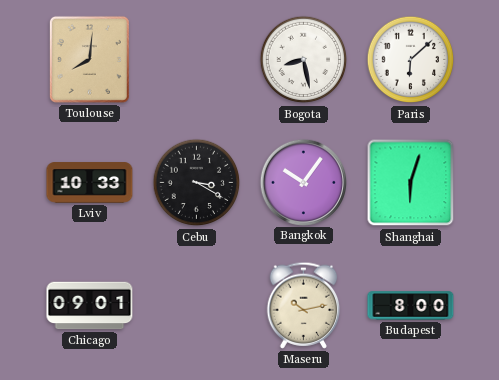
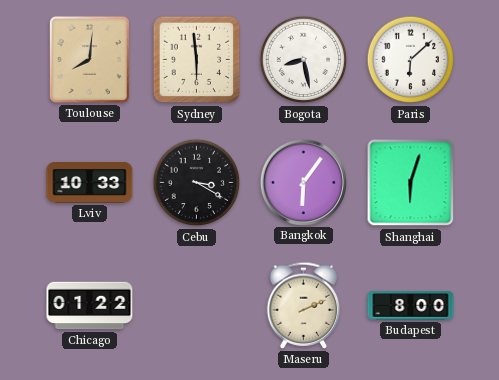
Sydney: none -> 5:59 (197, 60)
Bangkok: 10:06 -> 6:06 (303, 182)
Chicago: 09:01 -> 01:22 (90, 306)
Maseru: 10:13 -> 2:11 (304, 305)
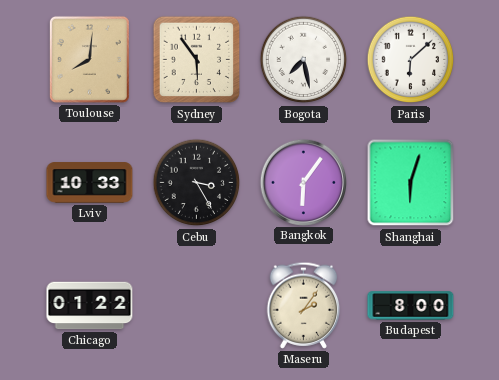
Sydney: 5:59 -> 5:54 (197, 60)
Bogota: 8:28 -> 7:28 (304, 60)
Cebu: 3:20 -> 3:25 (197, 183)
Maseru: 2:11 -> 2:06 (304, 305)
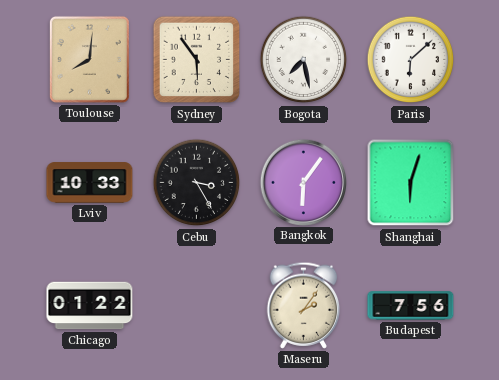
Budapest: 8:00 -> 7:56 (411, 306)
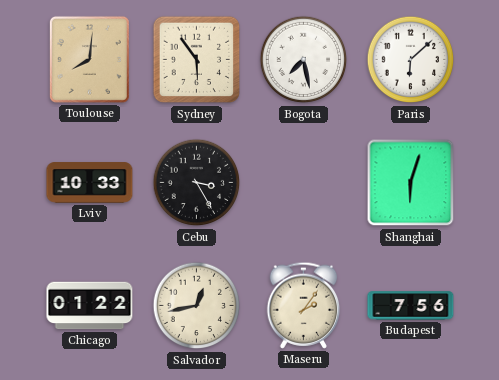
Bangkok: 6:06 -> none (303, 182)
Salvador: none -> 12:43 (197, 306)
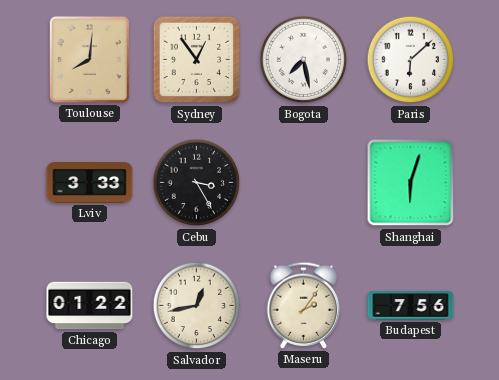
Sydney: 5:54 -> 12:54 (197, 60)
Lviv: 10:33 -> 3:33 (90, 183)
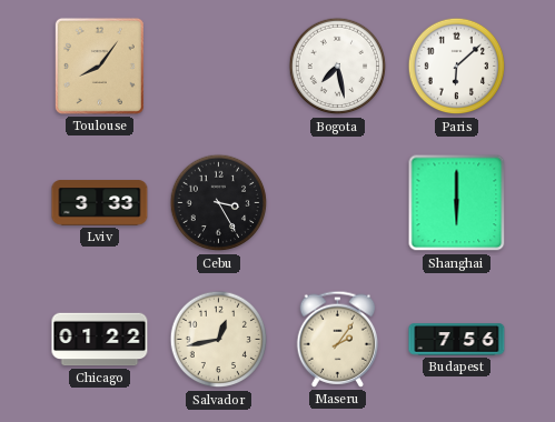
Toulouse: 8:01 -> 8:06 (99, 66)
Sydney: 12:54 -> none (197, 60)
Shanghai: 6:03 -> 6:00 (457, 203)
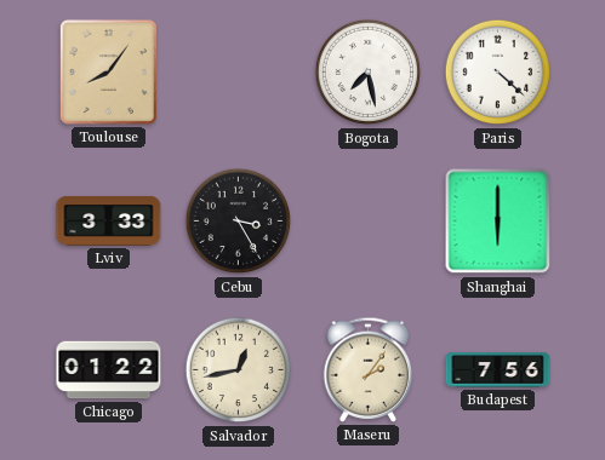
Paris: 6:08 -> 4:22 (498, 73)
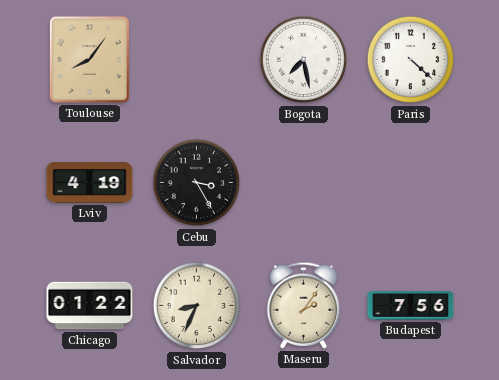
Lviv: 3:33 -> 4:19 (90, 183)
Shanghai: 6:00 -> none (498, 222)
Salvador: 12:43 -> 8:34 (197, 306)
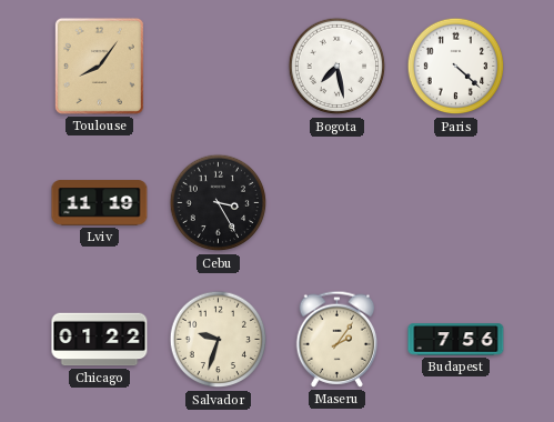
Lviv: 4:19 -> 11:19 (100, 203)
Salvador: 8:34 -> 9:33 (219, 340)
